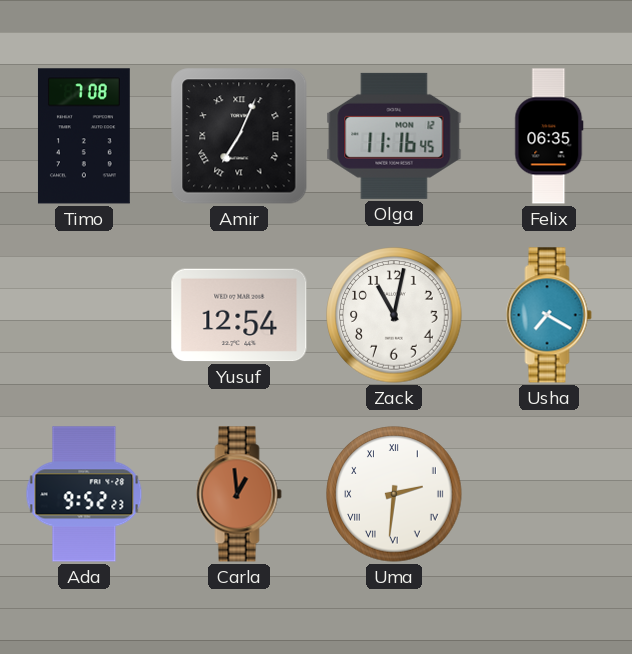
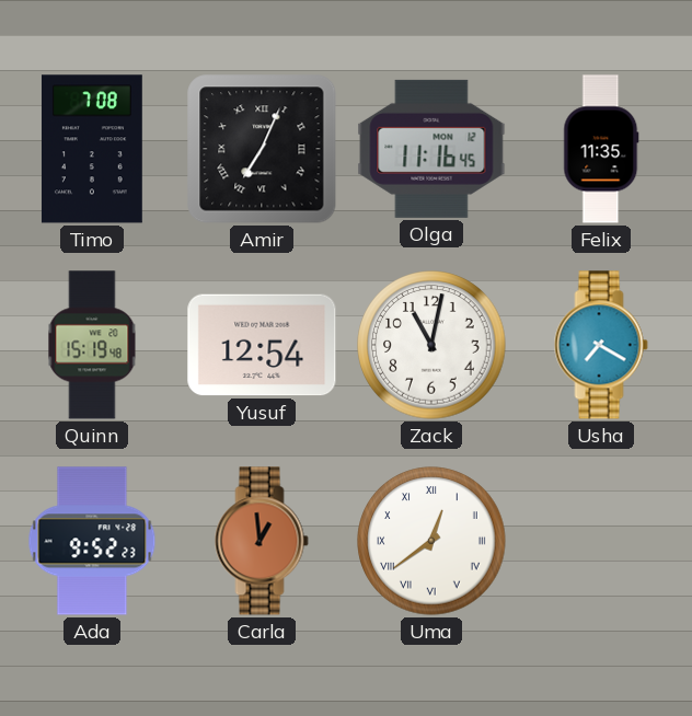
Felix: 06:35 -> 11:35 (601, 149)
Quinn: none -> 15:19 (92, 345)
Uma: 2:31 -> 12:39 (431, 541)
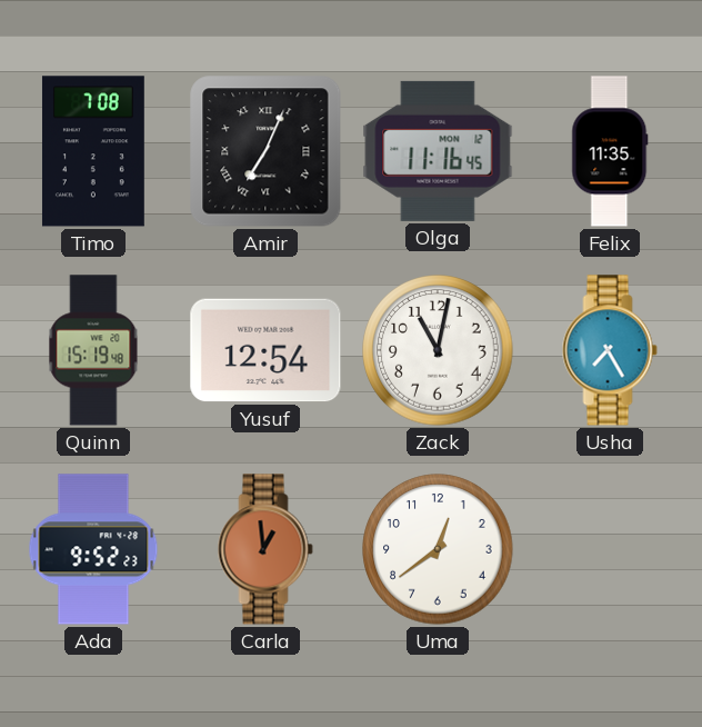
Usha: 7:20 -> 7:25 (610, 350)
Uma numerals: Roman -> Arabic (438, 549)
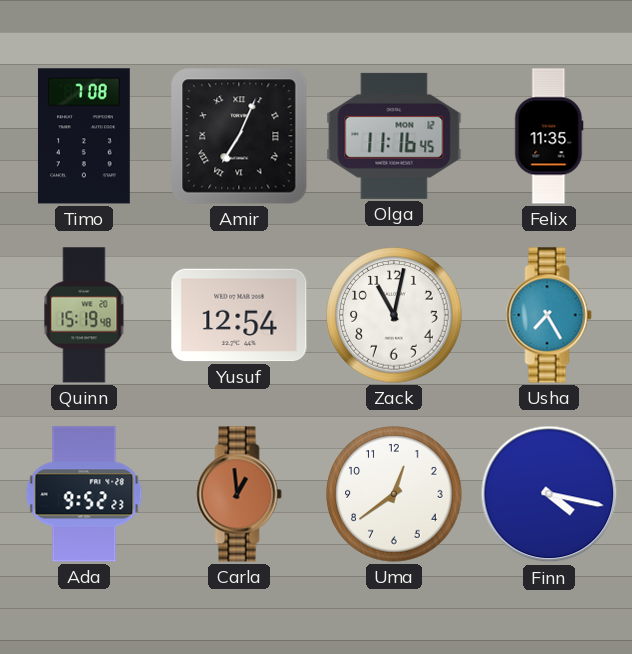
Finn: none -> 4:17 (549, 494)
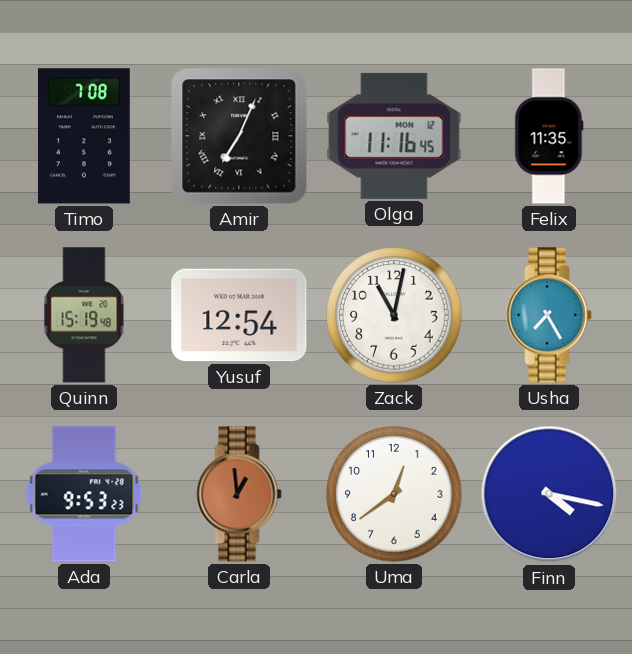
Ada: 9:52 -> 9:53 (84, 494)
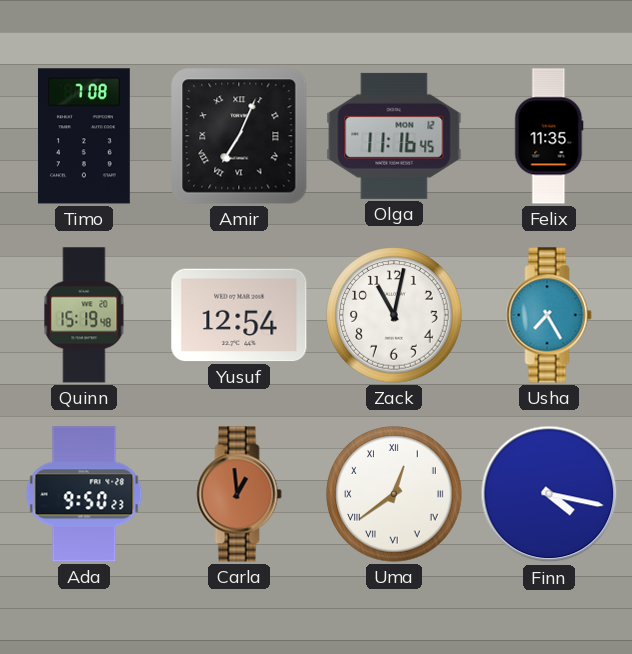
Ada: 9:53 -> 9:50 (84, 494)
Uma numerals: Arabic -> Roman (394, 494)
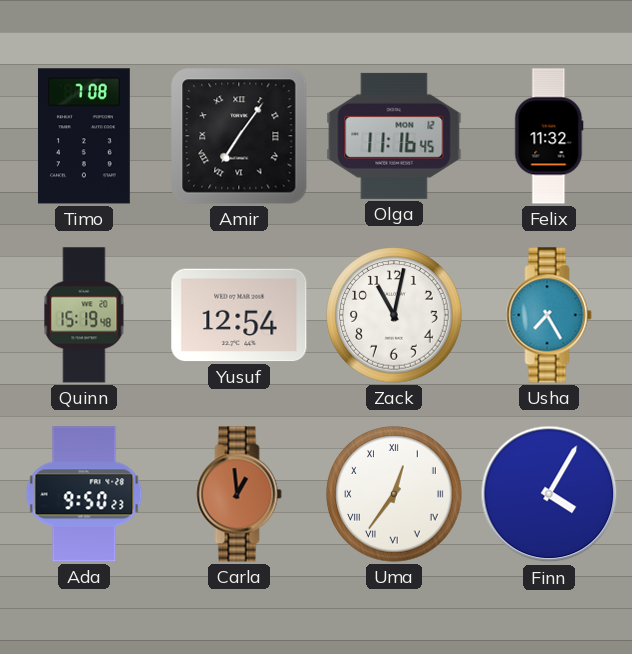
Amir: 7:04 -> 7:06 (239, 136)
Felix: 11:35 -> 11:32 (549, 136)
Uma: 12:39 -> 12:36 (394, 494)
Finn: 4:17 -> 4:05 (549, 494)
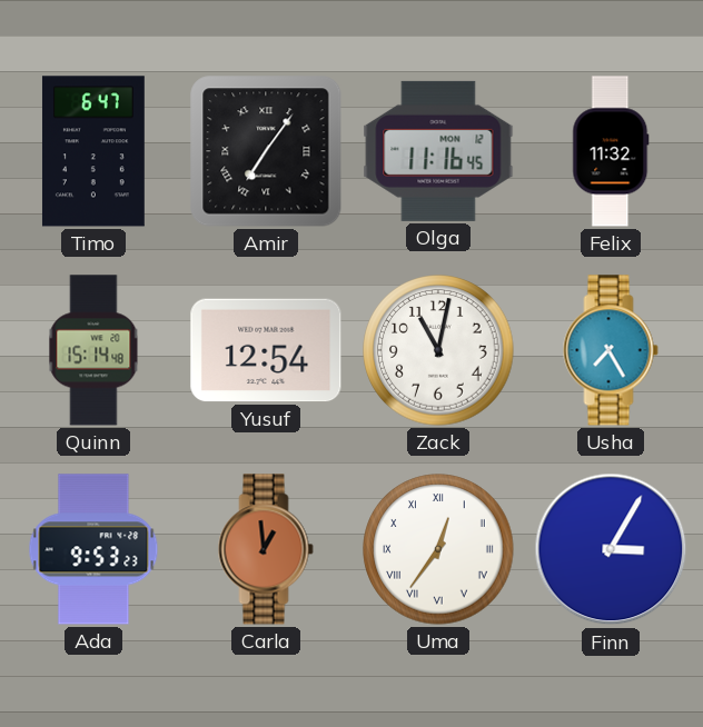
Timo: 7:08 -> 6:47 (93, 151)
Quinn: 15:19 -> 15:14 (93, 350)
Ada: 9:50 -> 9:53 (93, 549)
Finn: 4:05 -> 3:05 (611, 549)
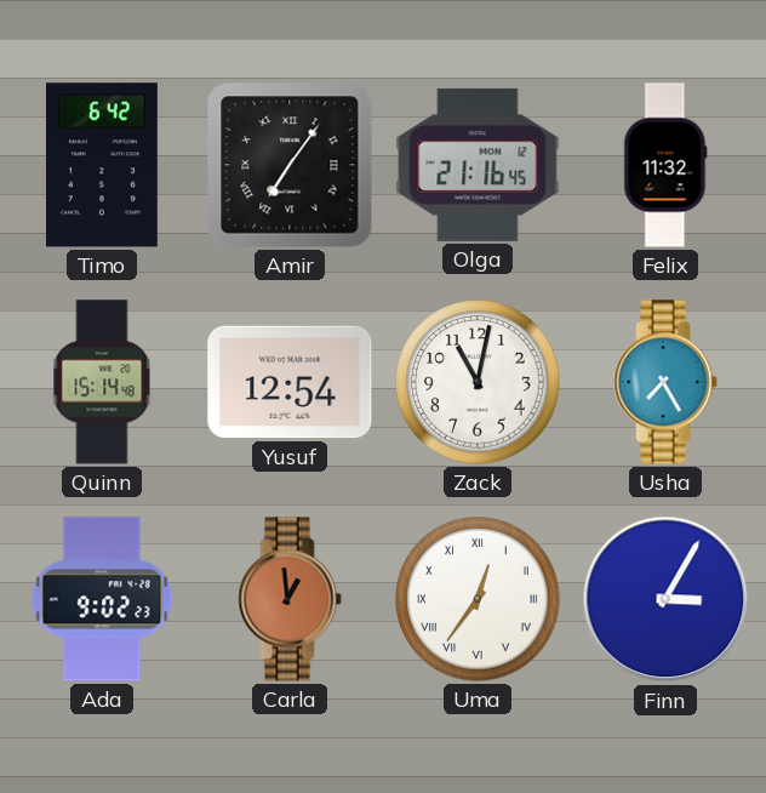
Timo: 6:47 -> 6:42 (102, 165)
Olga: 11:16 -> 21:16 (478, 165)
Ada: 9:53 -> 9:02 (102, 599)
